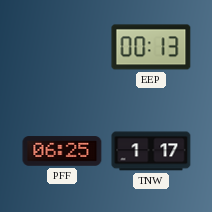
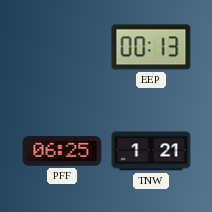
TNW: 1:17 -> 1:21 (151, 151)
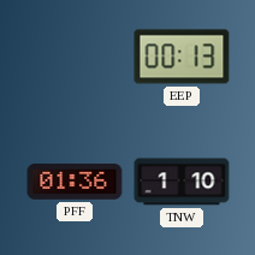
PFF: 06:25 -> 01:36 (75, 182)
TNW: 1:21 -> 1:10 (182, 182)
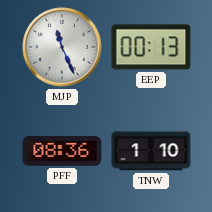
MJP: none -> 11:26 (62, 47)
PFF: 01:36 -> 08:36 (62, 151)
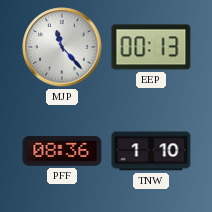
MJP: 11:26 -> 11:23 (62, 47)
